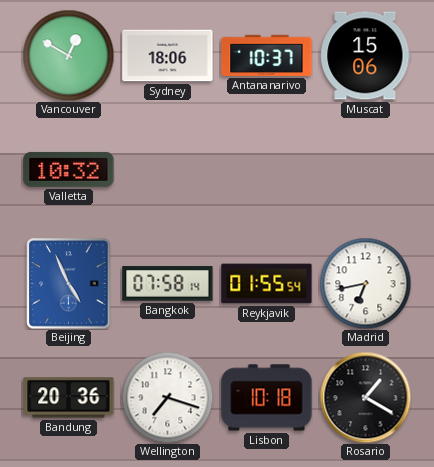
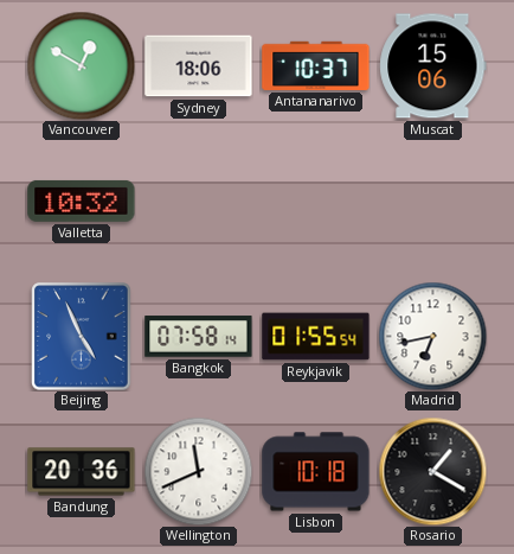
Wellington: 7:18 -> 11:41 (198, 471)
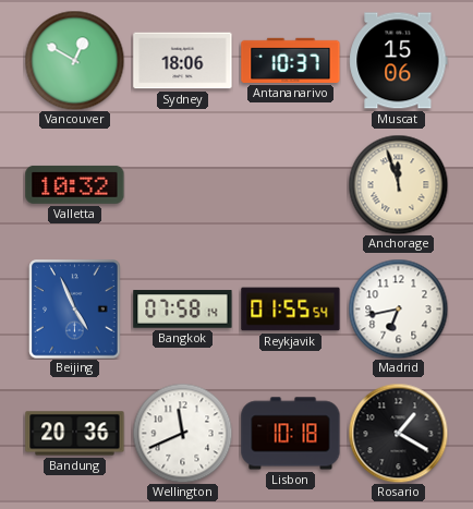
Anchorage: none -> 11:57 (398, 184)
